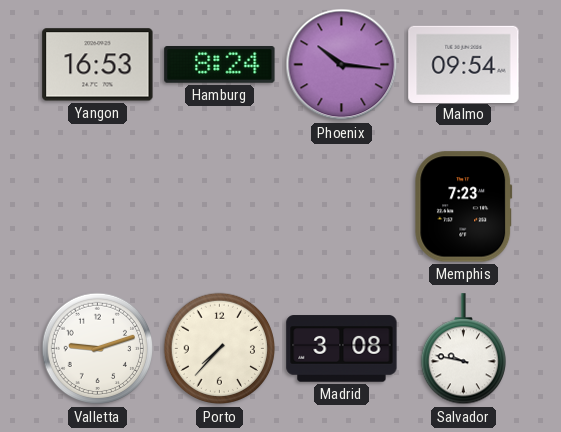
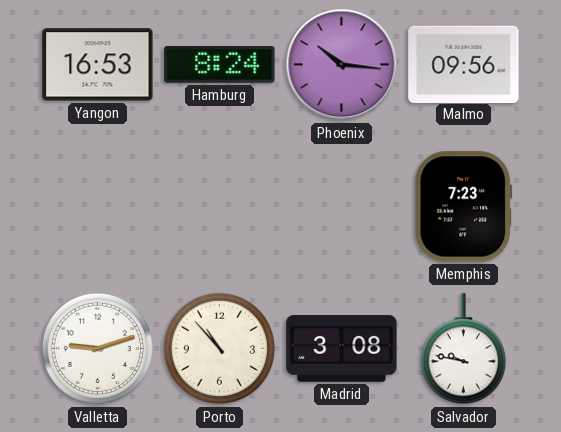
Malmo: 09:54 -> 09:56 (464, 64)
Porto: 7:37 -> 10:53 (220, 349)
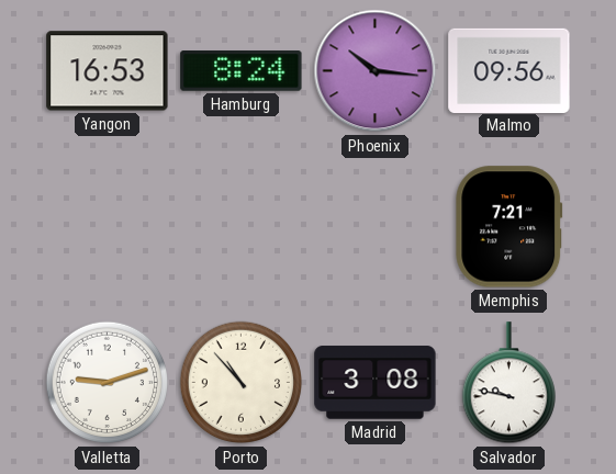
Memphis: 7:23 -> 7:21 (509, 227)
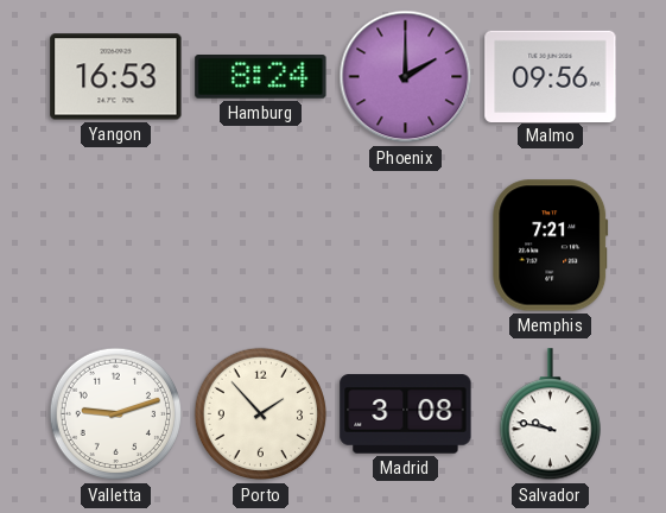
Phoenix: 10:16 -> 2:00 (406, 77)
Porto: 10:53 -> 1:53 (261, 414)
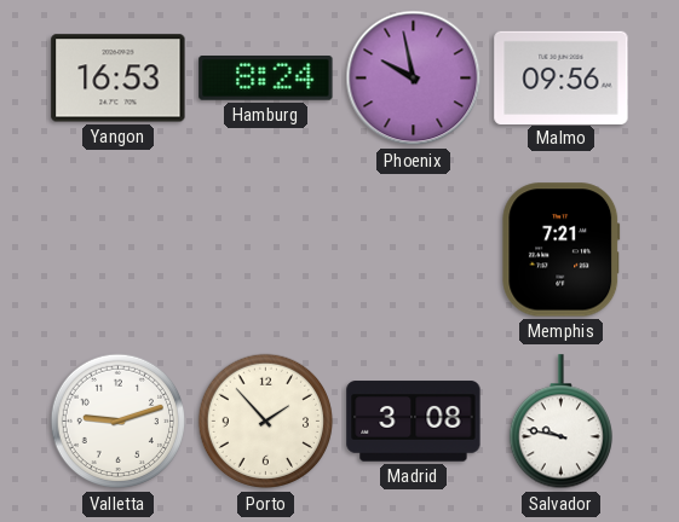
Phoenix: 2:00 -> 9:58 (414, 79)
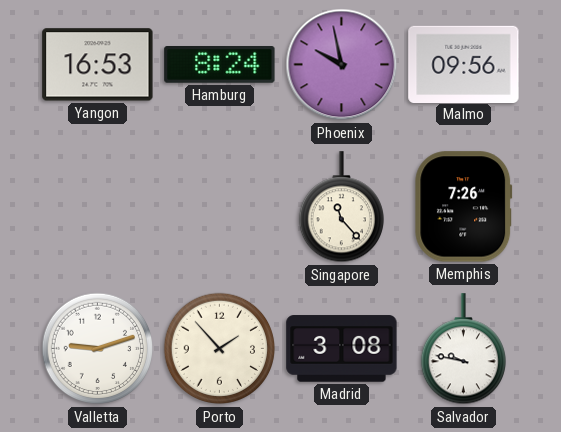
Singapore: none -> 11:23 (341, 207)
Memphis: 7:21 -> 7:26 (464, 207)
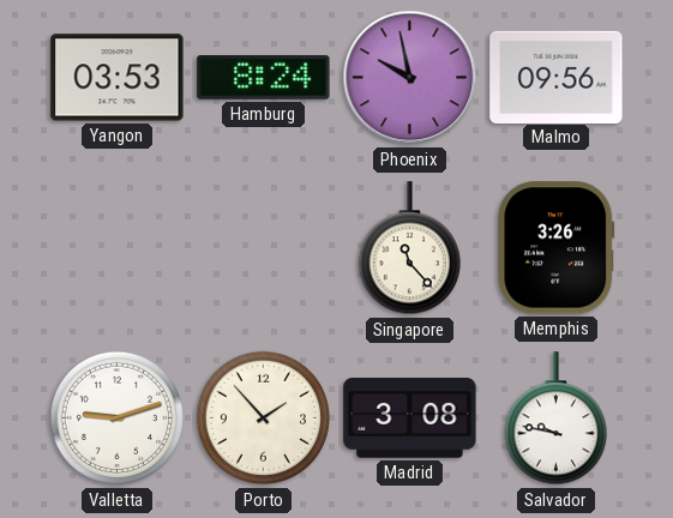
Yangon: 16:53 -> 03:53 (118, 78)
Memphis: 7:26 -> 3:26 (557, 248)
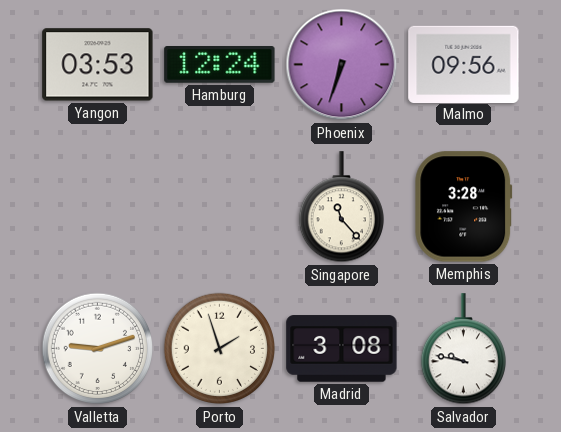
Hamburg: 8:24 -> 12:24 (220, 65)
Phoenix: 9:58 -> 6:33 (342, 65)
Memphis: 3:26 -> 3:28 (464, 207)
Porto: 1:53 -> 1:57 (220, 349)
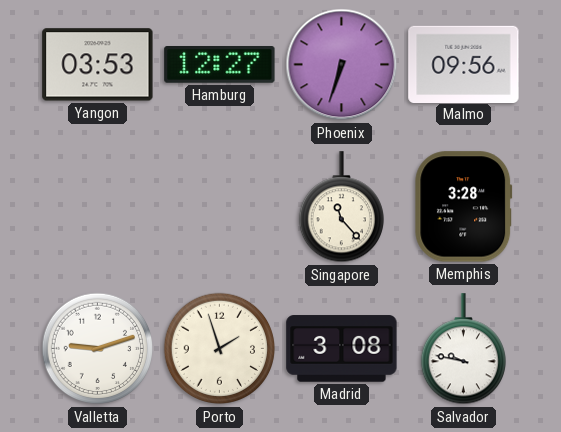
Hamburg: 12:24 -> 12:27 (220, 65)
